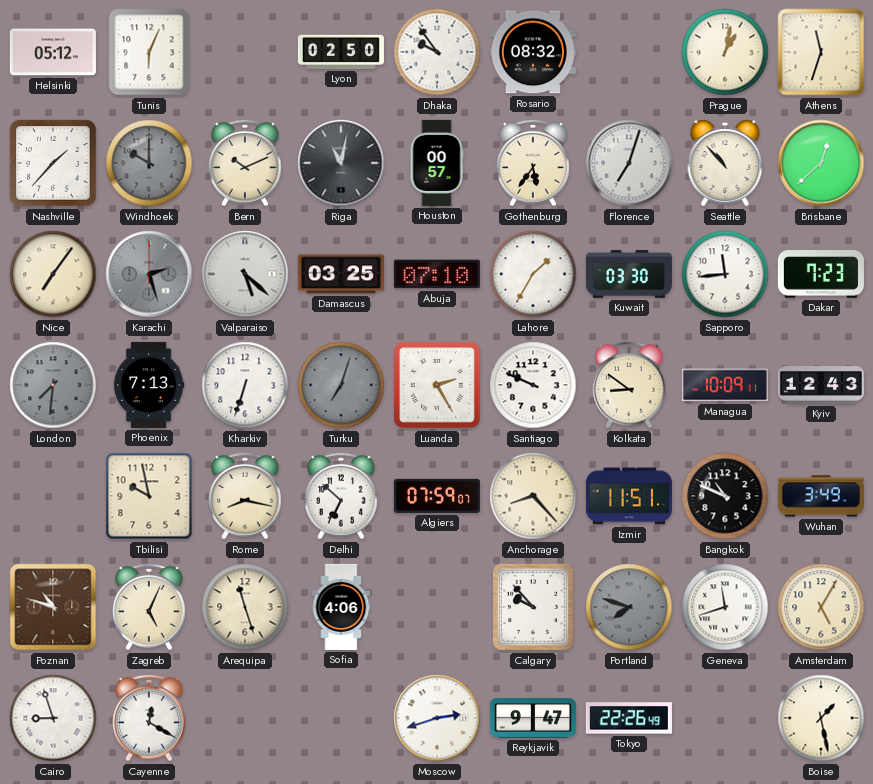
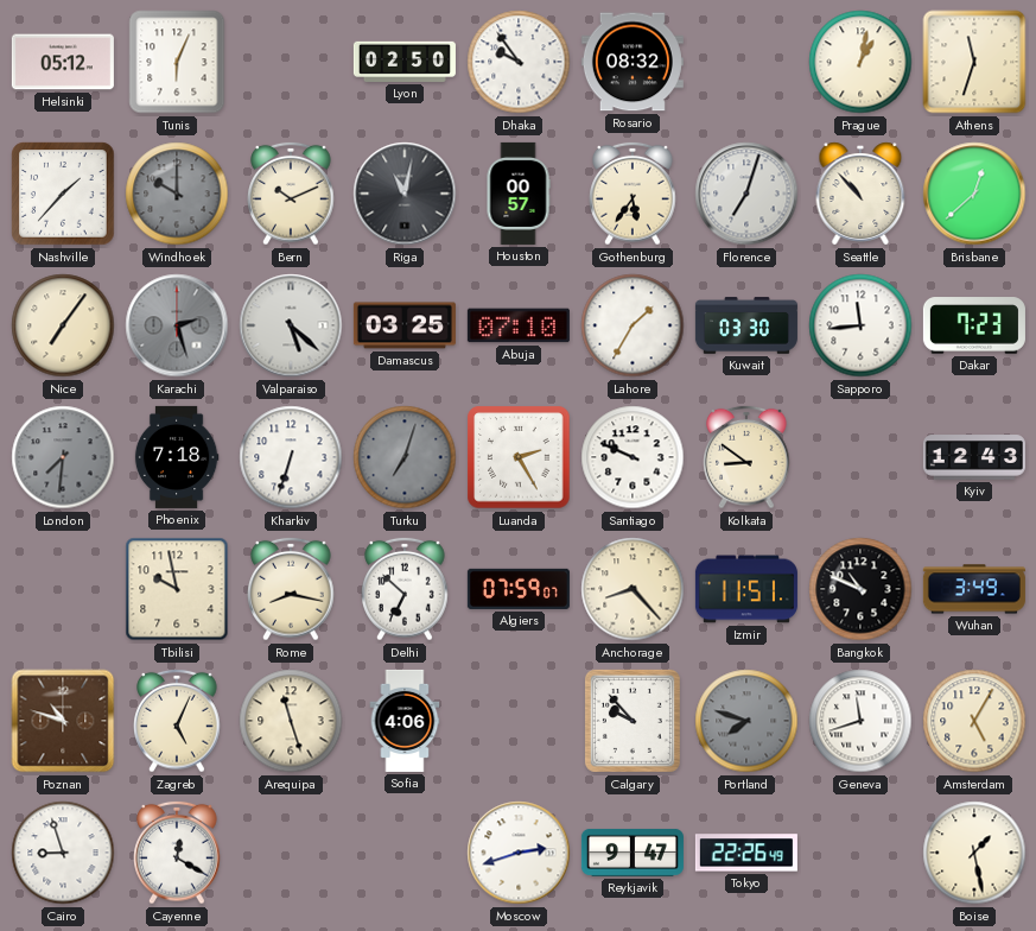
Phoenix: 7:13 -> 7:18 (177, 457)
Managua: 10:09 -> none (725, 385)
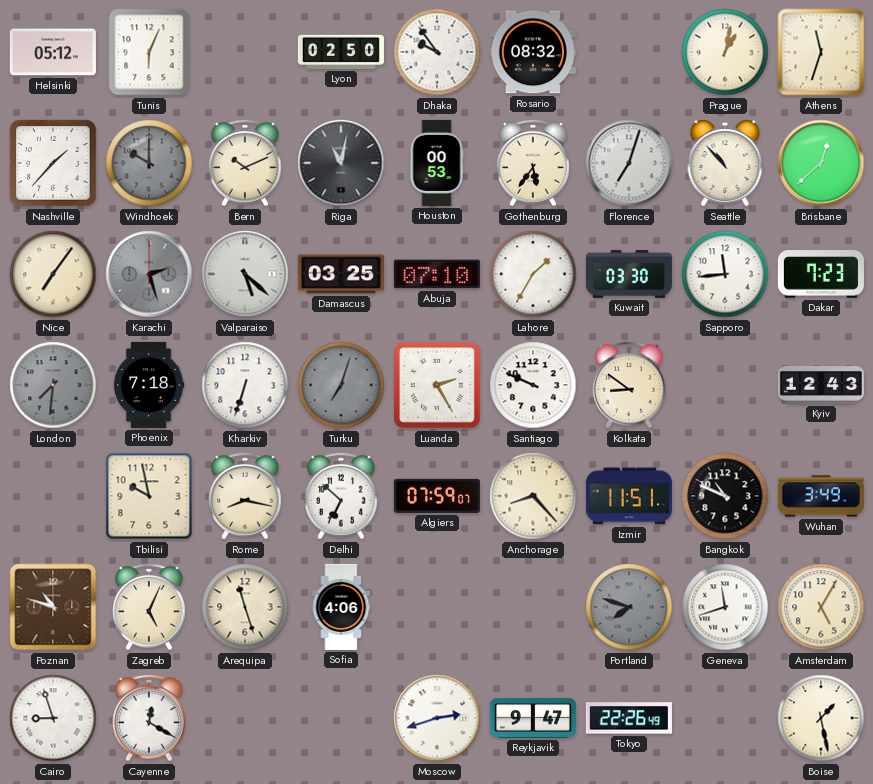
Houston: 00:57 -> 00:53 (437, 163)
Calgary: 9:53 -> none (633, 721)
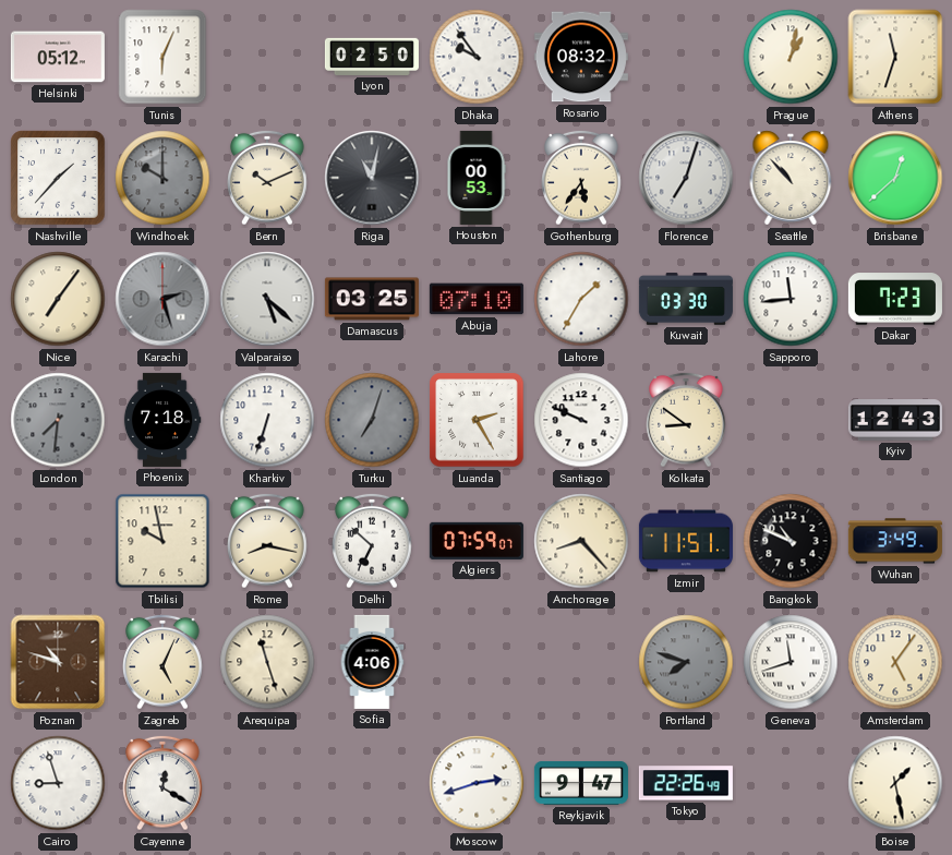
Amsterdam: 5:05 -> 5:06 (895, 662)
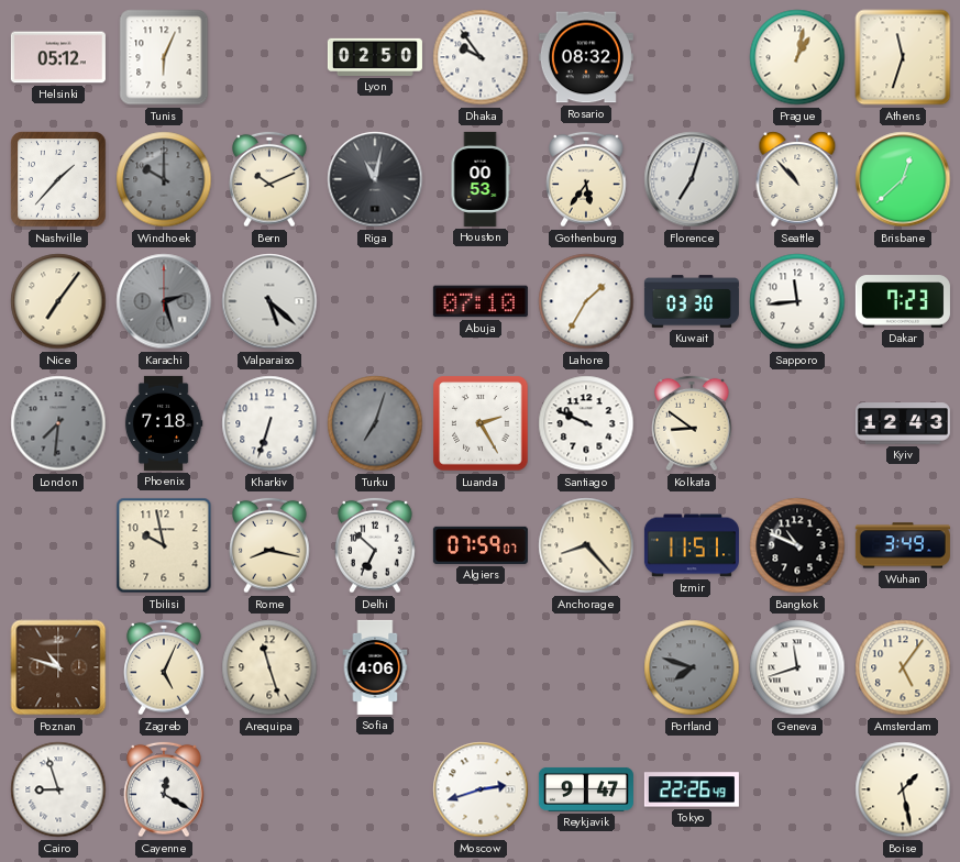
Damascus: 03:25 -> none (372, 299)
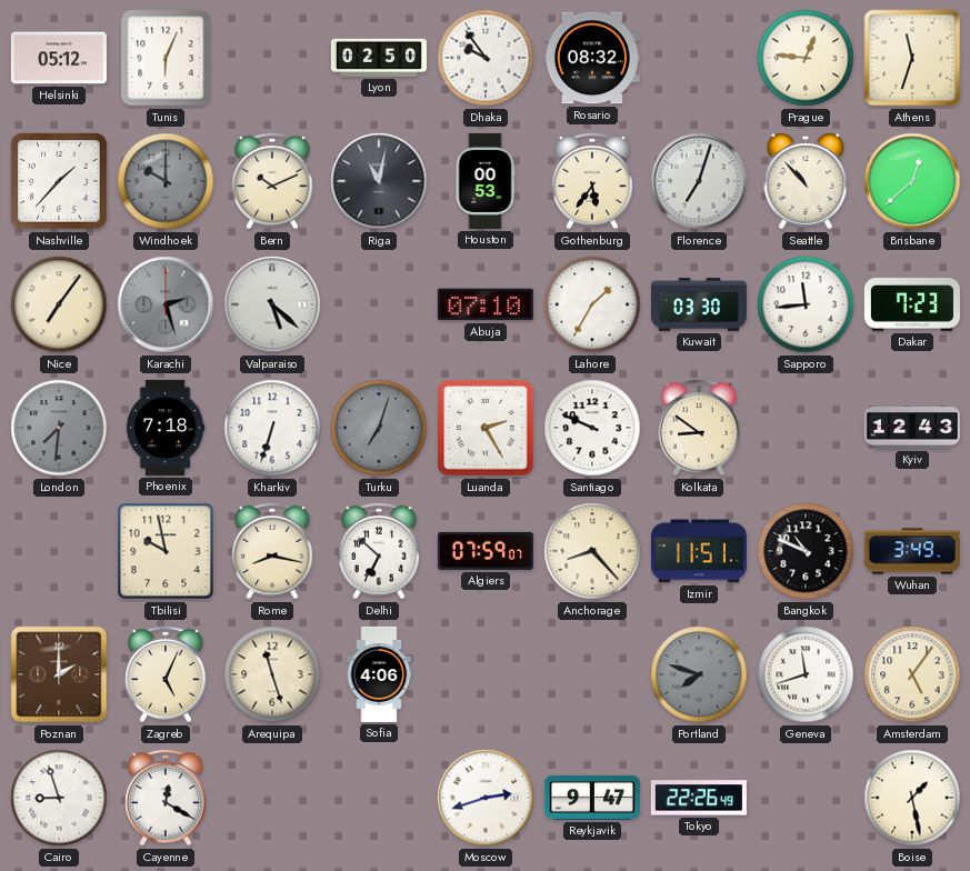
Prague: 1:02 -> 12:46 (806, 58)
Poznan: 10:48 -> 2:00 (59, 674)
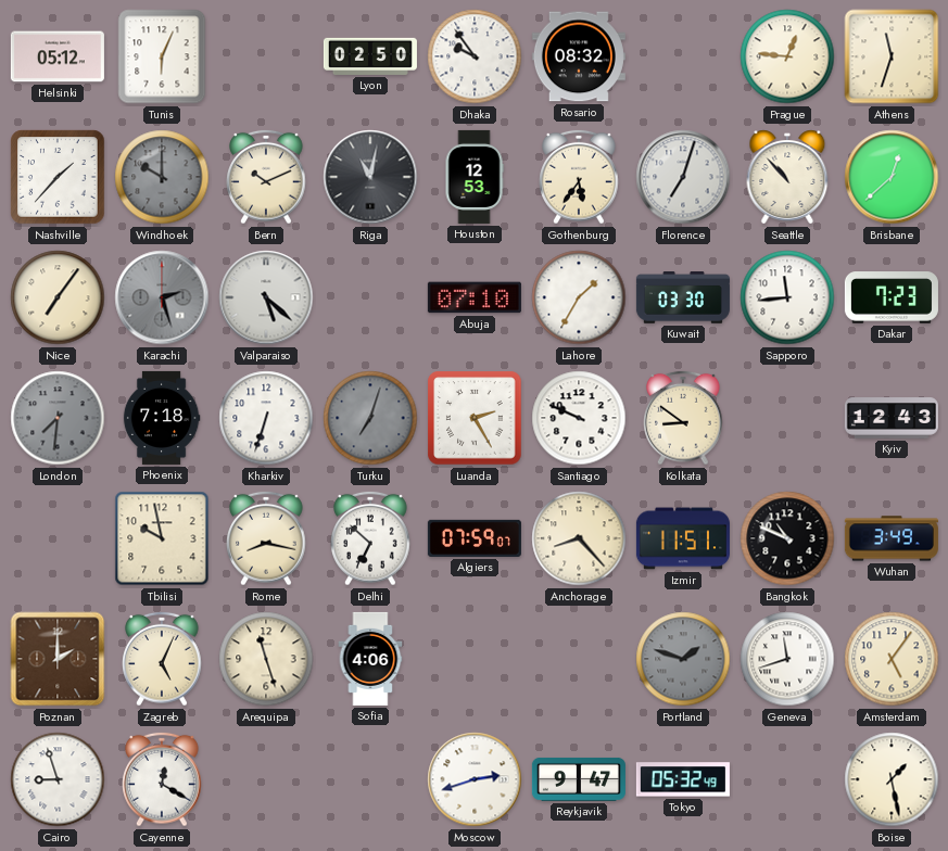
Houston: 00:53 -> 12:53 (475, 177)
Portland: 7:48 -> 1:48 (683, 659)
Tokyo: 22:26 -> 05:32 (683, 779)
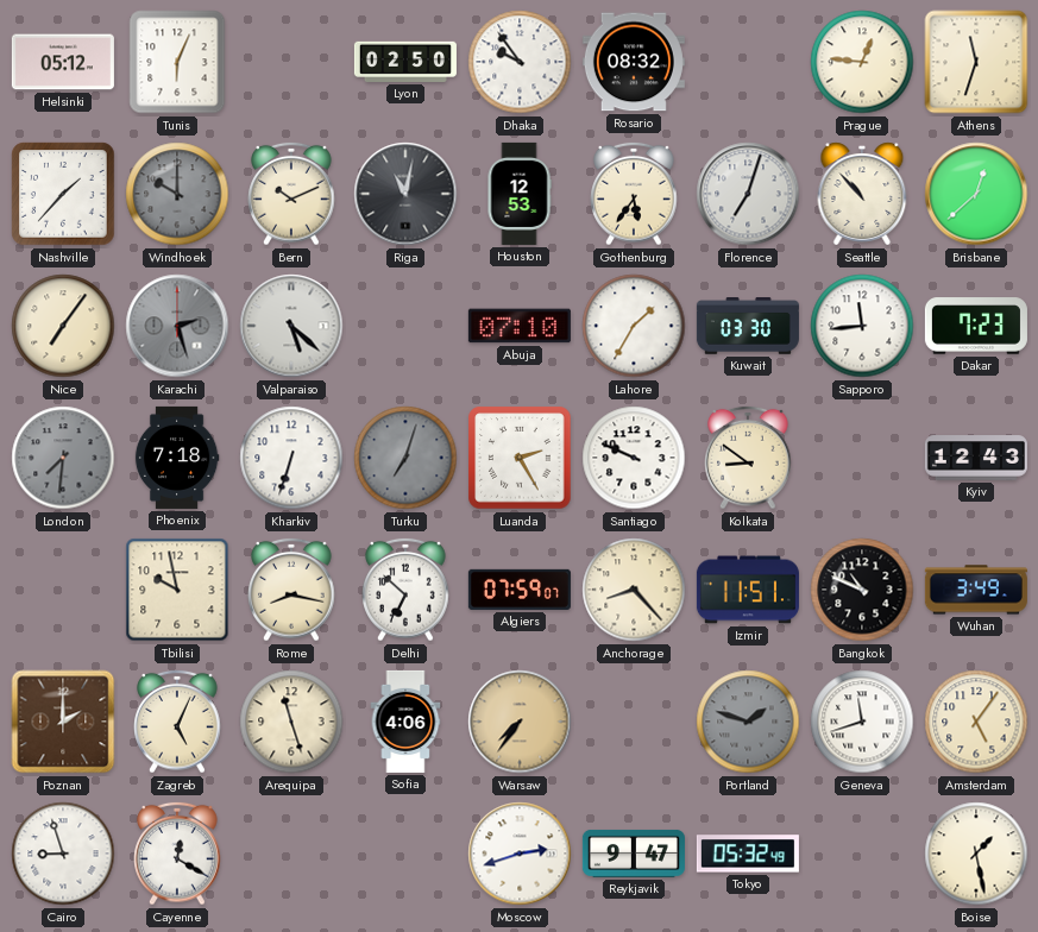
Warsaw: none -> 7:36 (520, 722)
